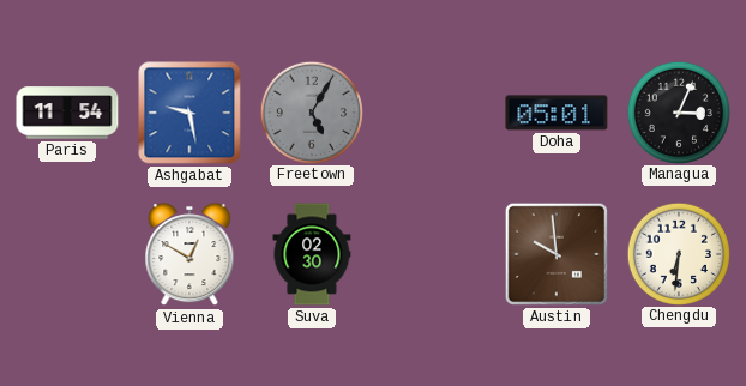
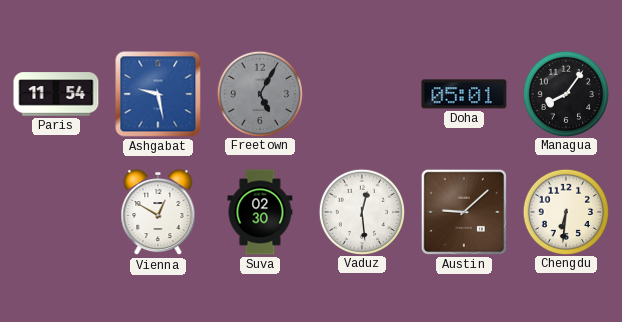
Managua: 3:04 -> 8:06 (565, 93)
Vaduz: none -> 12:29 (361, 211)
Austin: 9:59 -> 9:08 (464, 212)
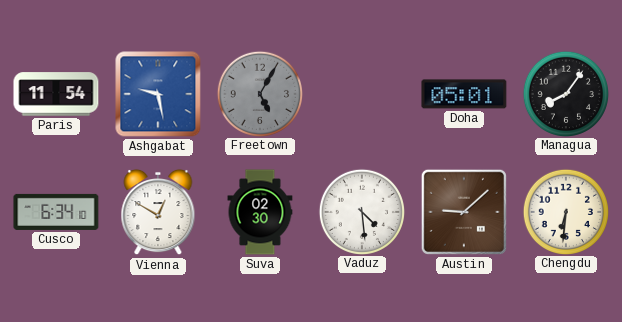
Cusco: none -> 6:34 (56, 212)
Vaduz: 12:29 -> 4:29 (361, 211)
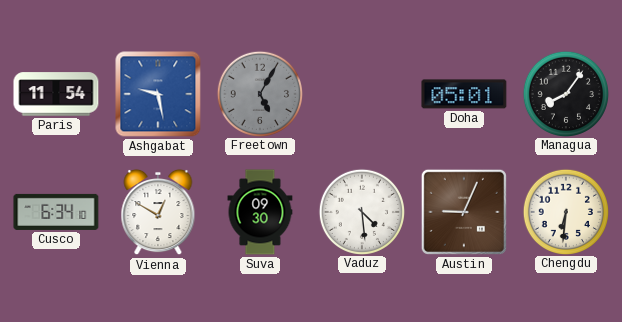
Suva: 02:30 -> 09:30 (260, 212)
Austin: 9:08 -> 9:04 (464, 212)
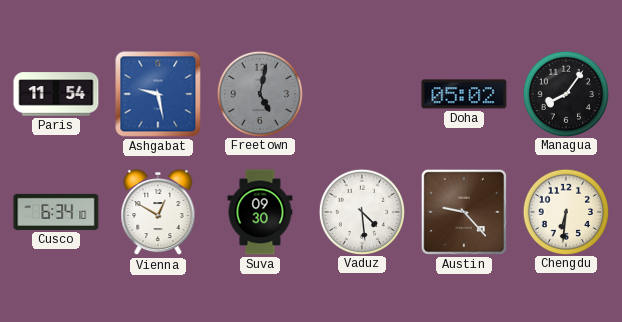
Freetown: 5:05 -> 5:02 (259, 93)
Doha: 05:01 -> 05:02 (464, 94)
Austin: 9:04 -> 9:23 (464, 212)
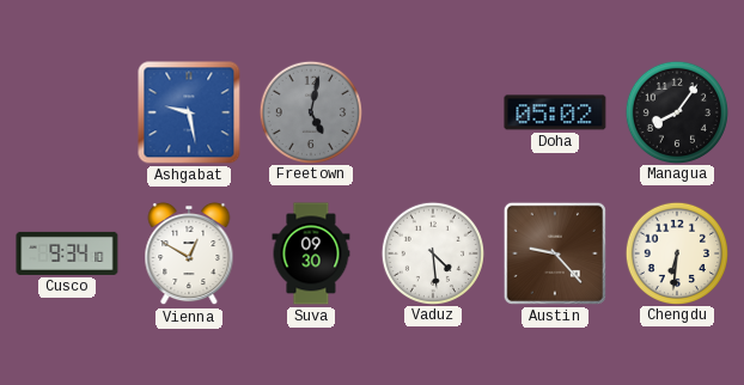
Paris: 11:54 -> none (56, 94)
Cusco: 6:34 -> 9:34 (67, 253)
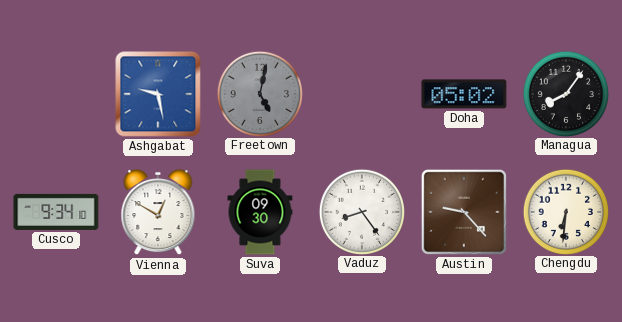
Vaduz: 4:29 -> 8:24 (361, 211)
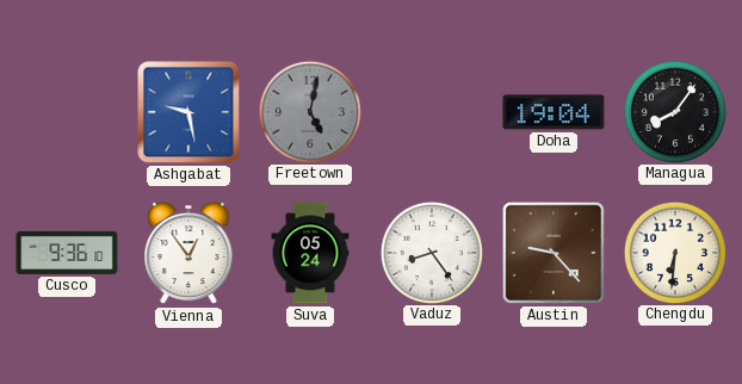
Doha: 05:02 -> 19:04 (554, 112)
Cusco: 9:34 -> 9:36 (67, 253)
Vienna: 12:50 -> 12:54 (188, 253)
Suva: 09:30 -> 05:24 (310, 253)
